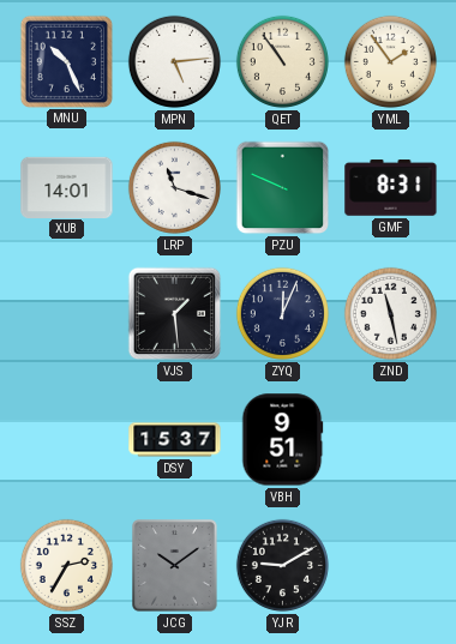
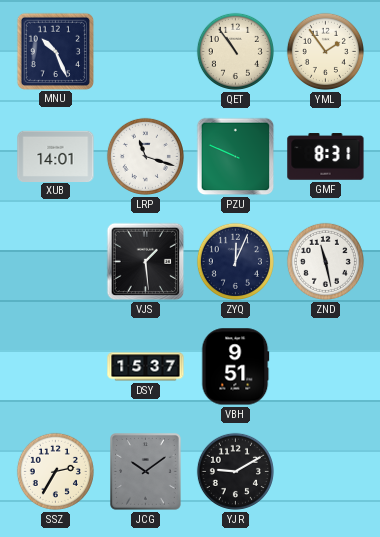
MPN: 5:14 -> none (174, 61)
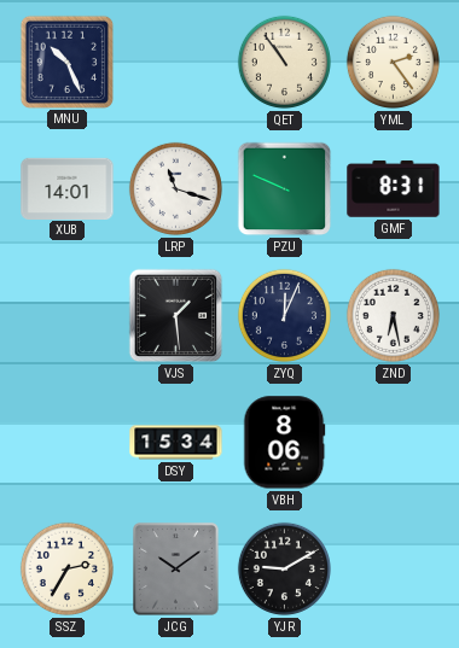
YML: 1:54 -> 2:24 (393, 62)
ZND: 11:28 -> 6:28 (393, 315)
DSY: 15:37 -> 15:34 (176, 443)
VBH: 9:51 -> 8:06 (285, 443)
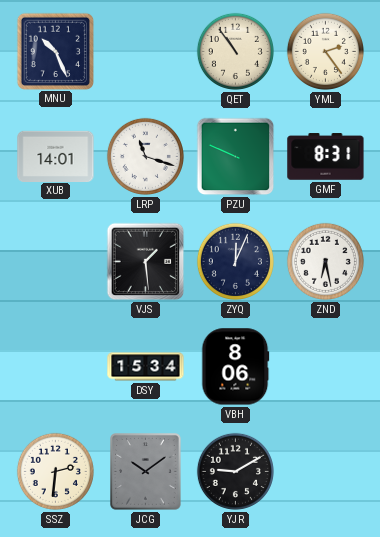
SSZ: 2:35 -> 2:31 (55, 471)
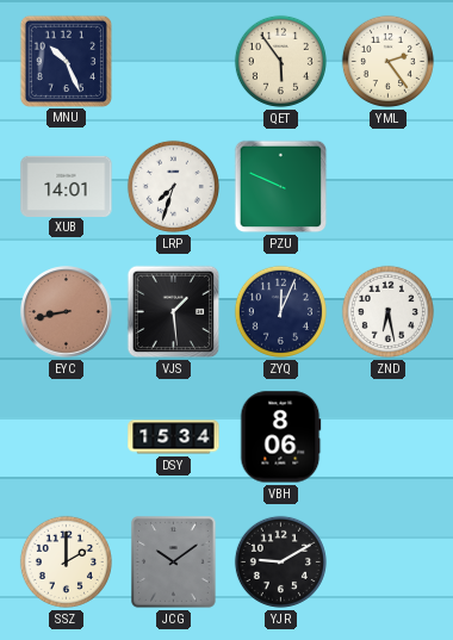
QET: 10:54 -> 5:54 (280, 61)
LRP: 11:18 -> 7:33 (173, 186)
GMF: 8:31 -> none (326, 157)
EYC: none -> 8:43 (67, 312)
SSZ: 2:31 -> 2:00 (66, 561)
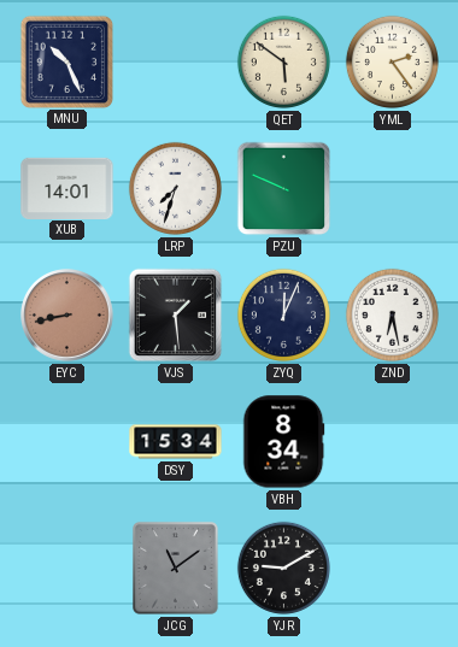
QET: 5:54 -> 5:51 (283, 61)
VBH: 8:06 -> 8:34 (284, 442)
SSZ: 2:00 -> none (66, 561)
JCG: 10:09 -> 11:09 (176, 569)
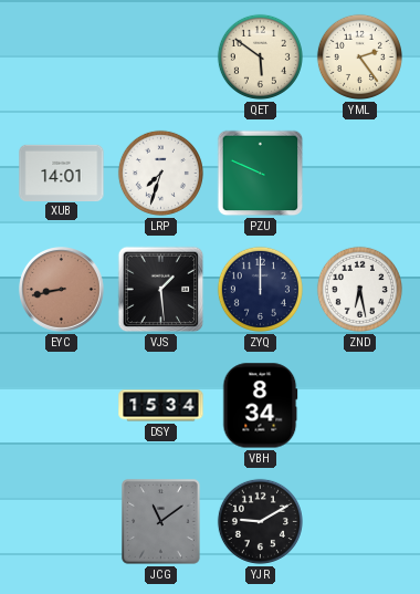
MNU: 10:26 -> none (66, 61)
ZYQ: 12:04 -> 12:00 (260, 289)
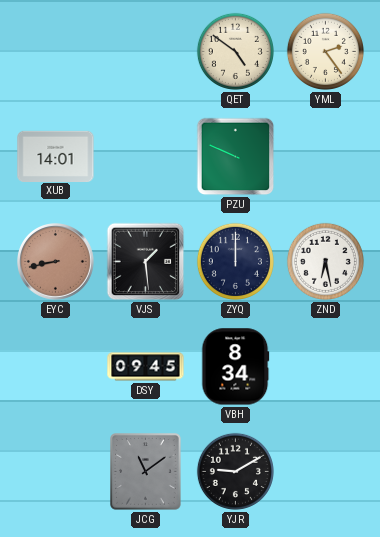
QET: 5:51 -> 4:51 (235, 51)
LRP: 7:33 -> none (160, 173)
DSY: 15:34 -> 09:45 (146, 367)
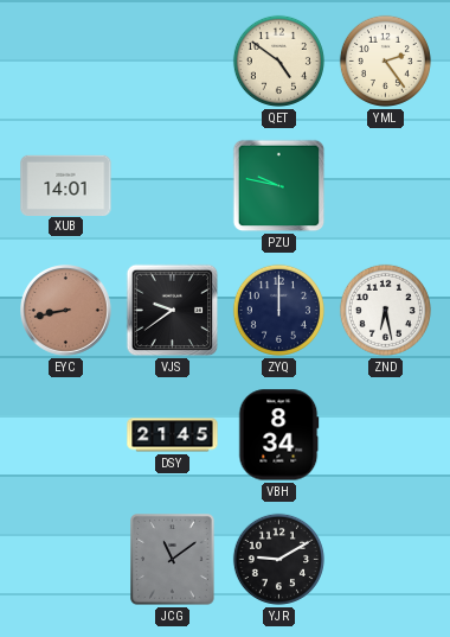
PZU: 9:49 -> 9:47 (279, 186)
VJS: 1:29 -> 9:39 (173, 311)
DSY: 09:45 -> 21:45 (173, 435)
